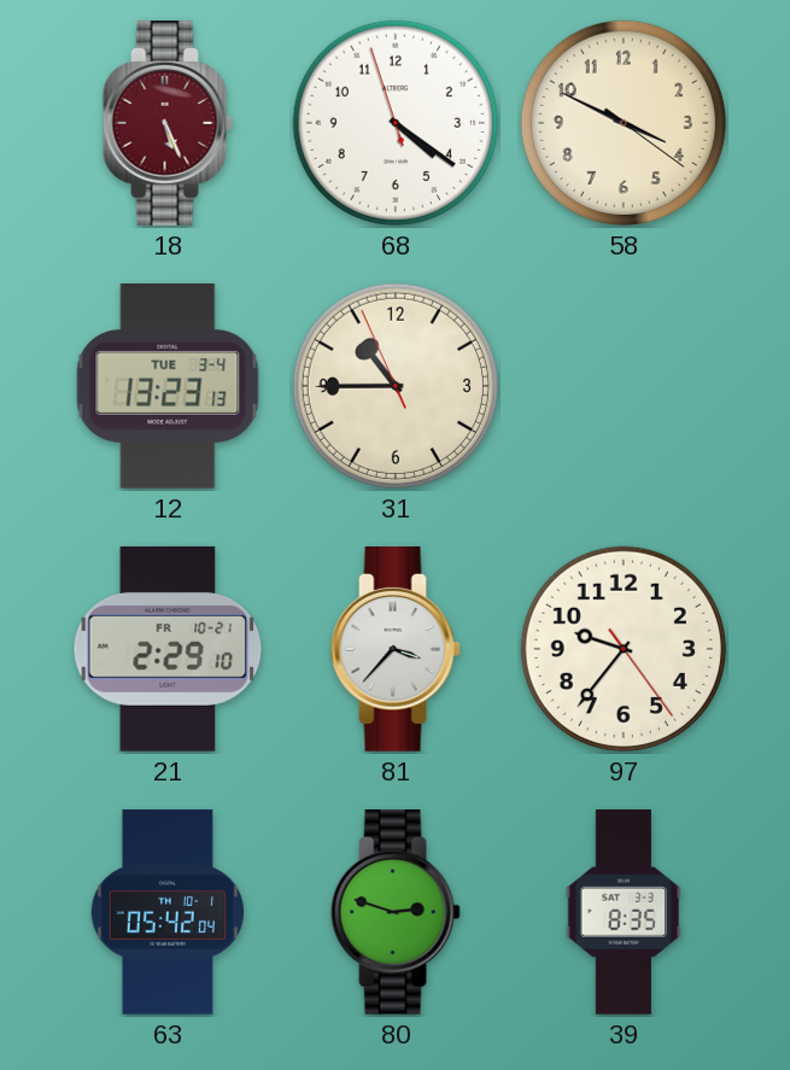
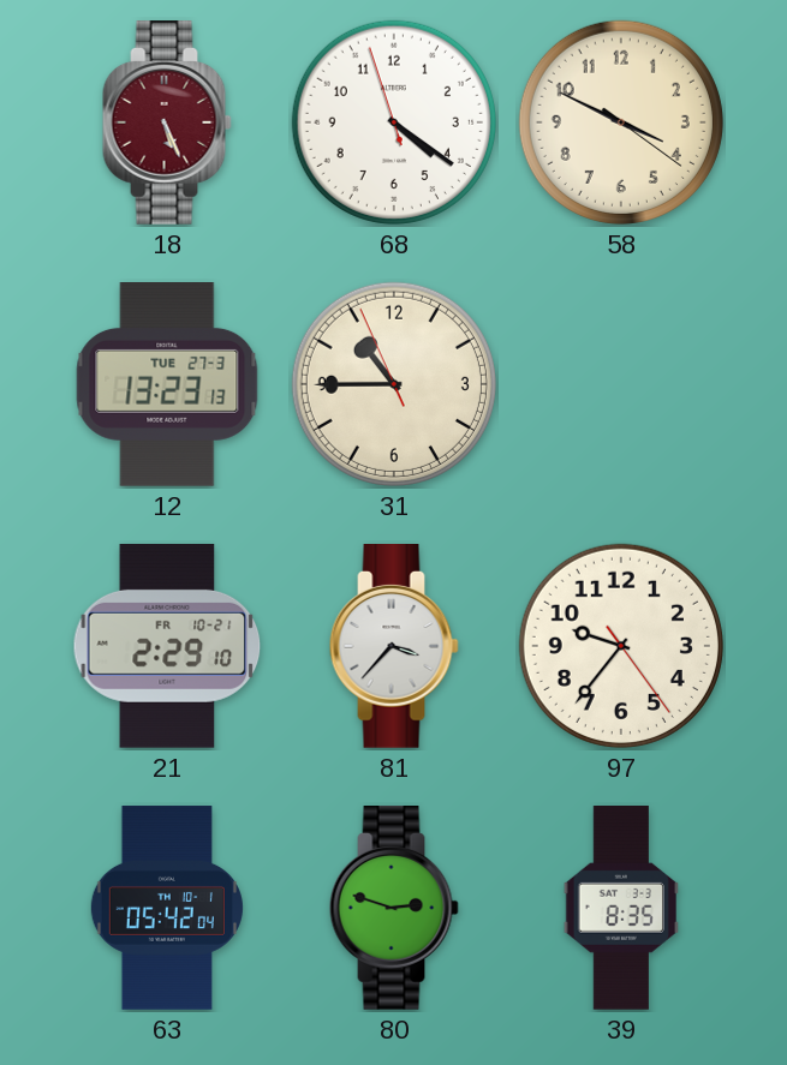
12 date: TUE 3-4 -> TUE 27-3 (167, 385)
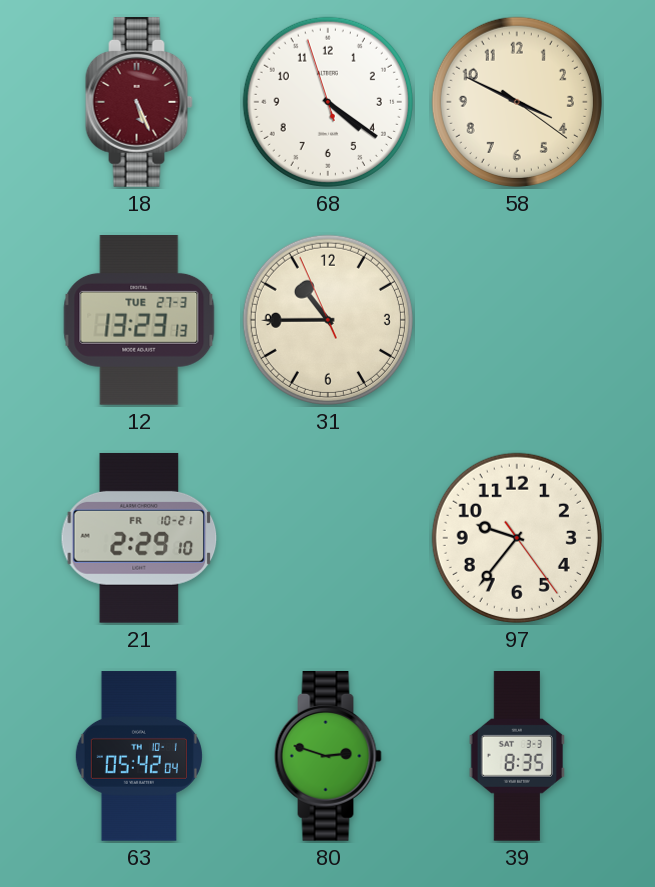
81: 3:37 -> none (394, 647)
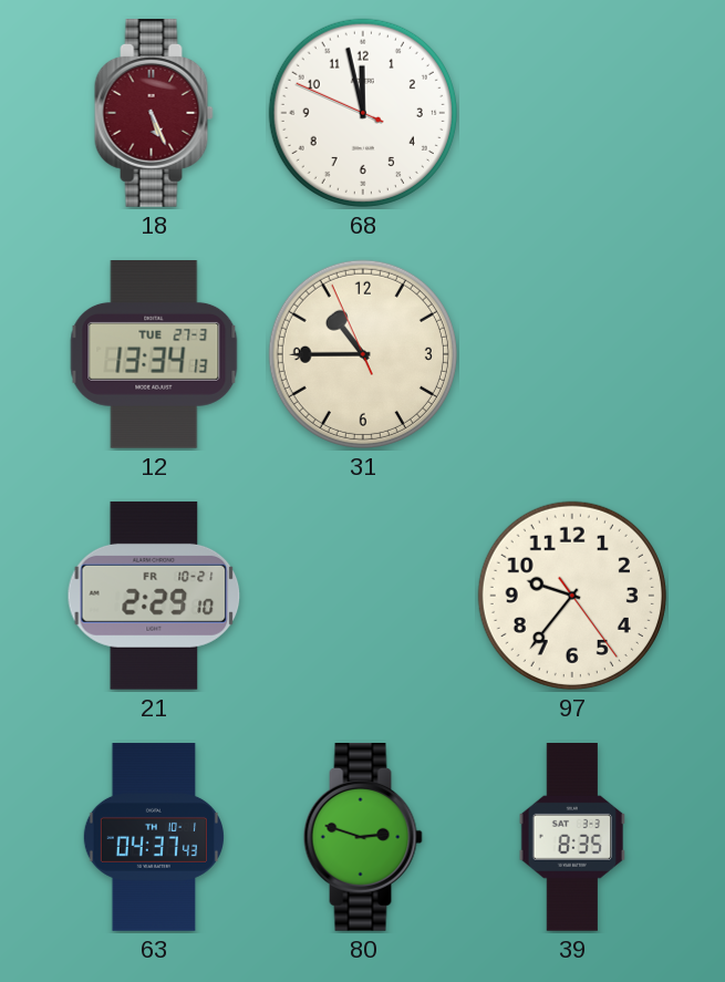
68: 4:20 -> 11:57 (363, 113)
58: 3:49 -> none (517, 102)
12: 13:23 -> 13:34 (154, 355)
63: 05:42 -> 04:37 (154, 837)
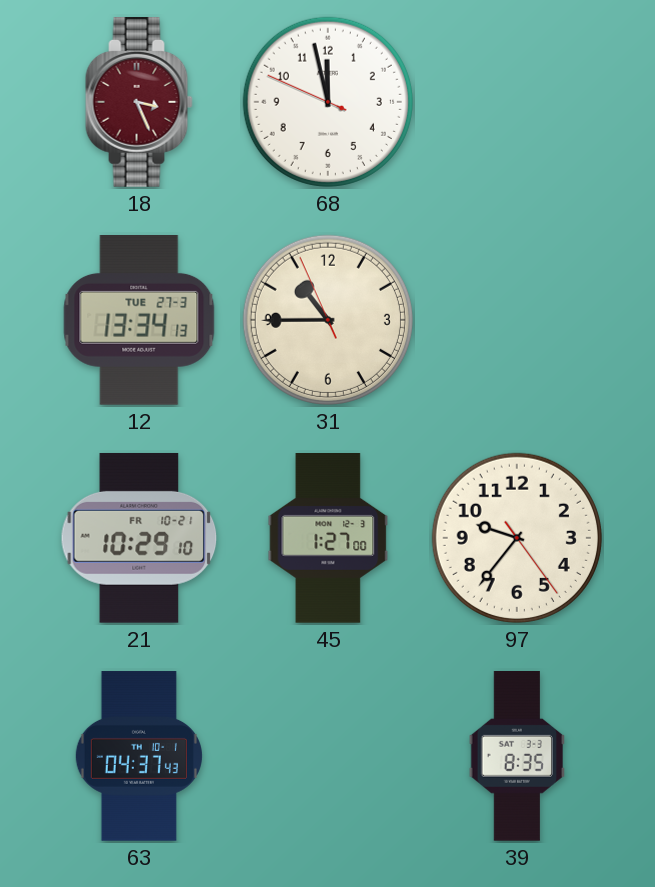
18: 5:26 -> 3:26 (139, 103)
21: 2:29 -> 10:29 (139, 538)
45: none -> 1:27 (328, 539)
80: 2:48 -> none (363, 838)
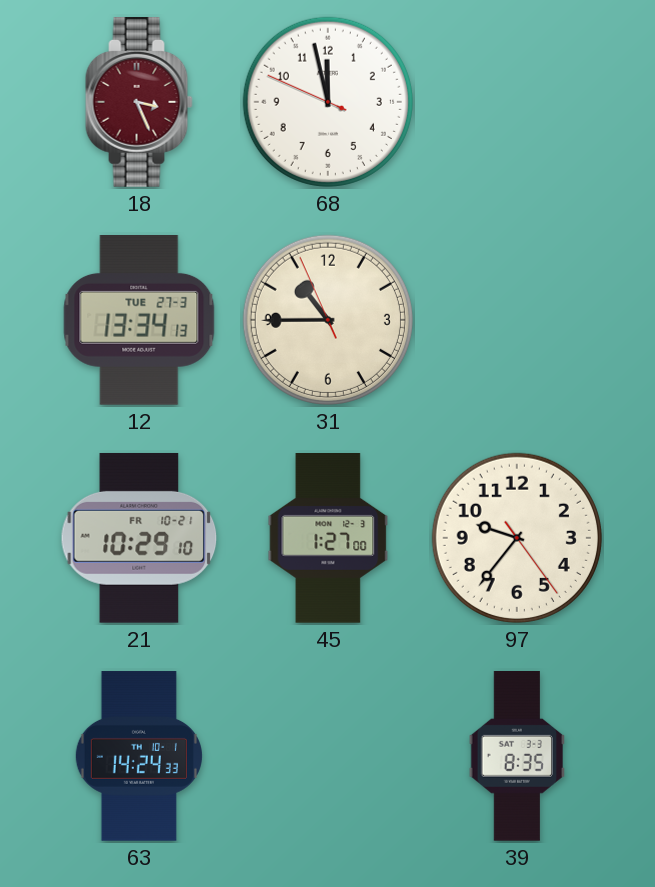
63: 04:37 -> 14:24 (139, 756)
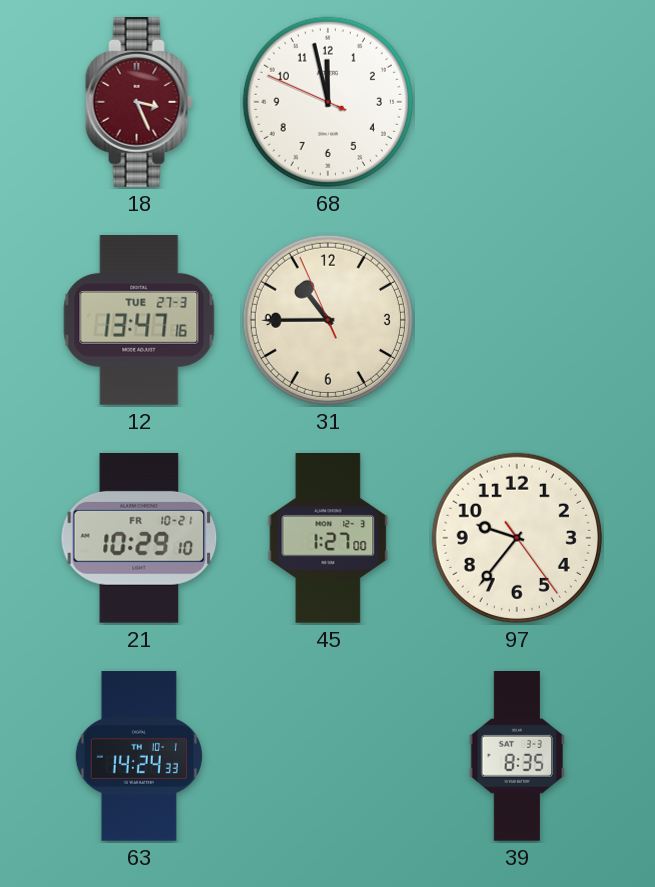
12: 13:34 -> 13:47 (139, 321)
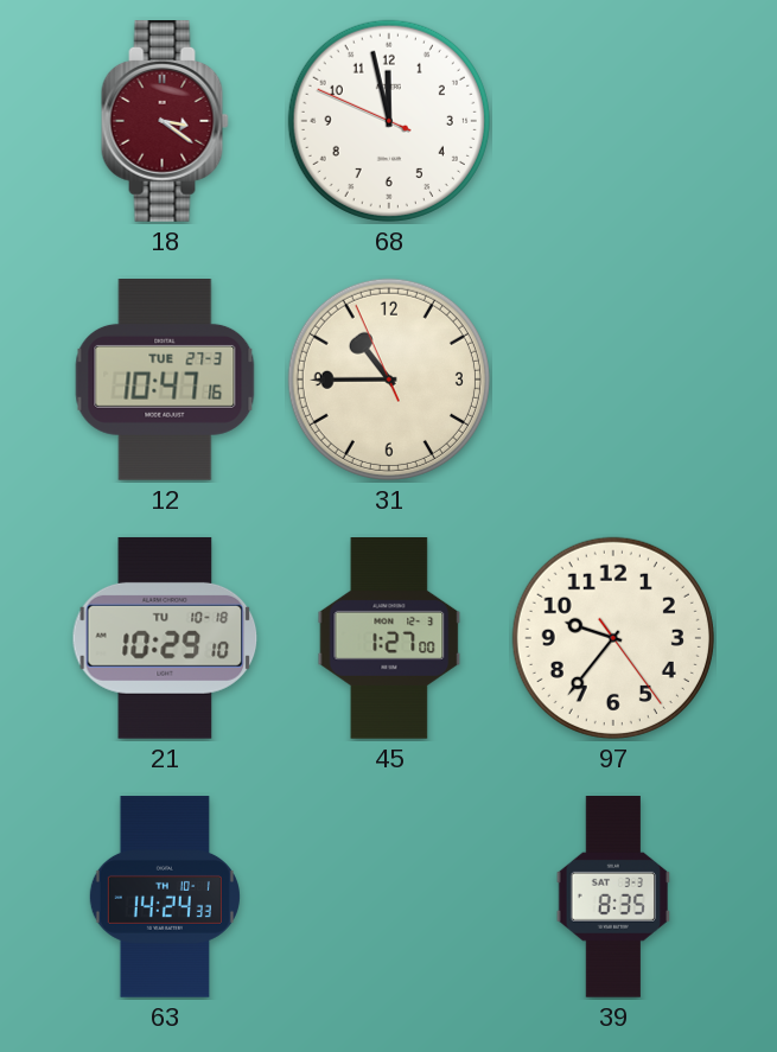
18: 3:26 -> 3:21 (165, 122)
12: 13:47 -> 10:47 (165, 381)
21 date: FR 10-21 -> TU 10-18 (165, 638)
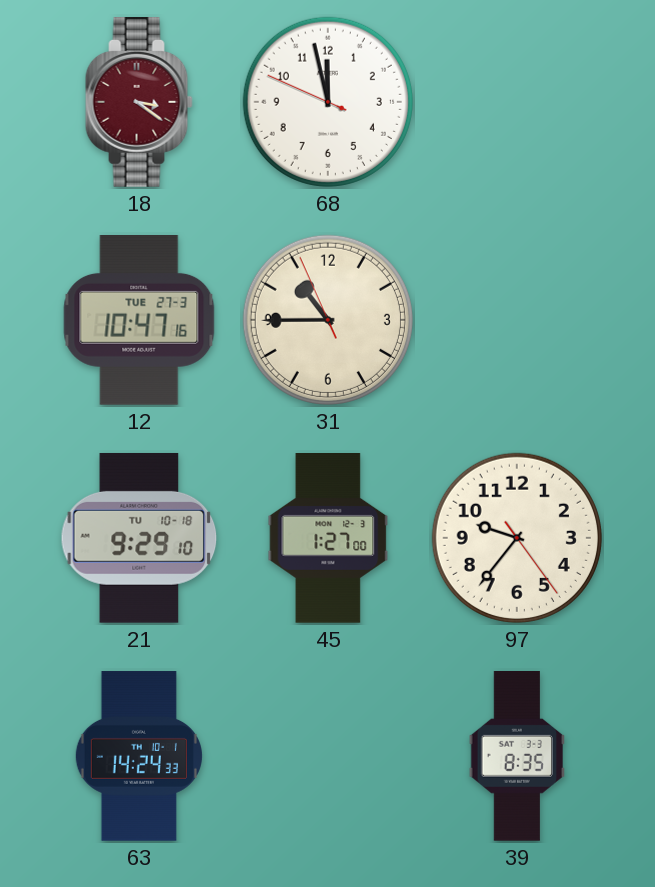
21: 10:29 -> 9:29 (139, 538)
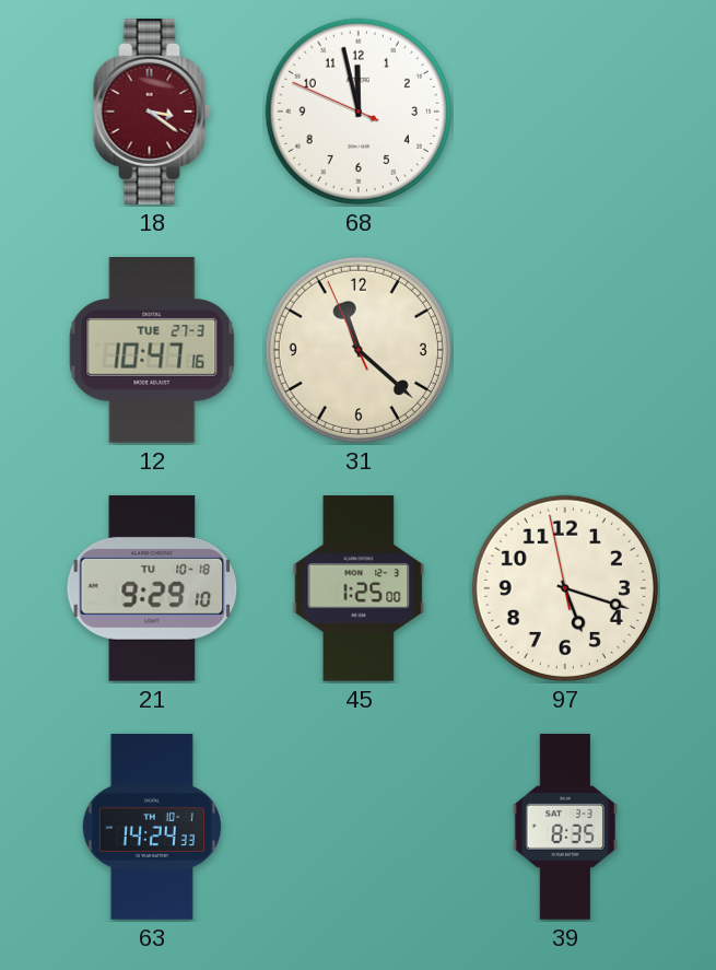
31: 10:44 -> 11:21 (359, 350)
45: 1:27 -> 1:25 (359, 589)
97: 9:36 -> 5:17 (565, 588)
